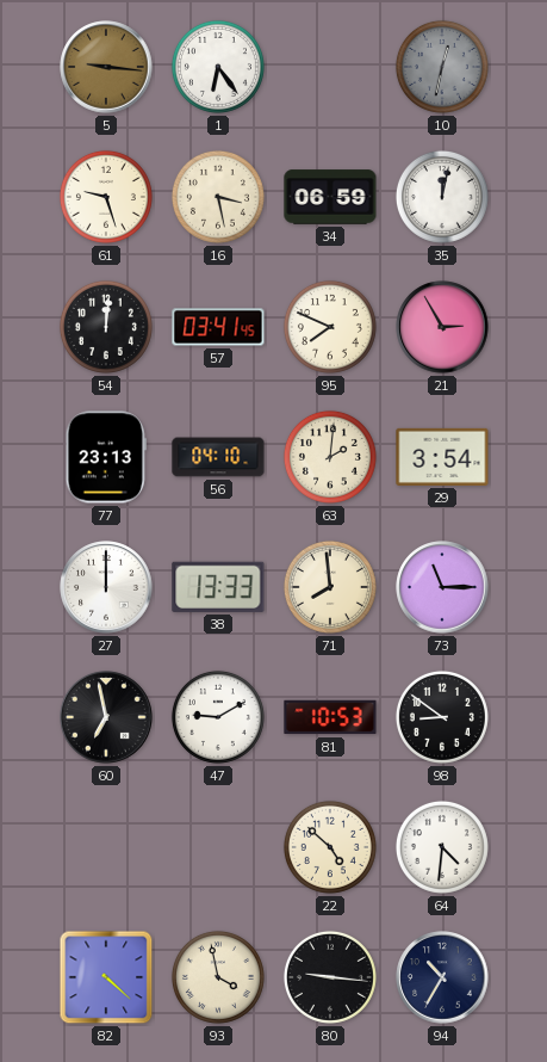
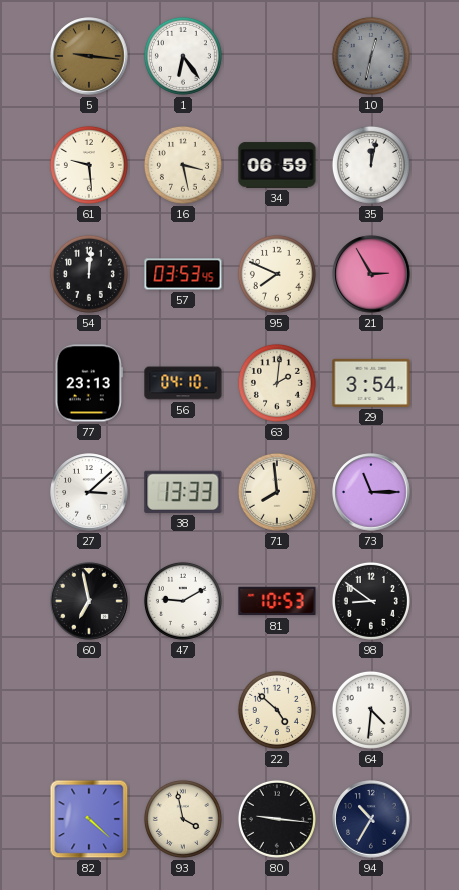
61: 9:27 -> 9:29 (89, 165)
57: 03:41 -> 03:53 (183, 274)
27: 12:00 -> 3:08 (89, 492)
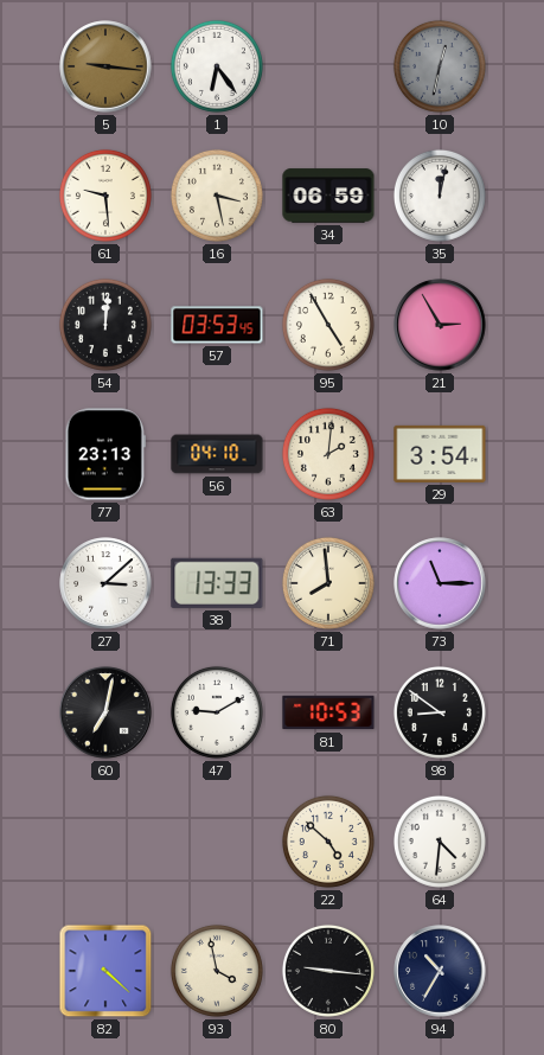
95: 7:49 -> 4:55 (328, 325)
60: 6:58 -> 7:02 (105, 712)
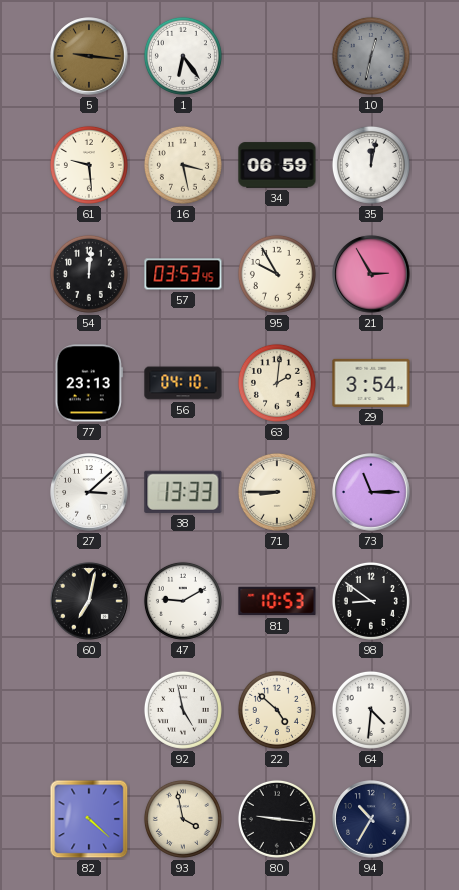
95: 4:55 -> 9:55 (277, 274)
71: 7:59 -> 8:45 (277, 492)
92: none -> 4:58 (183, 710)
